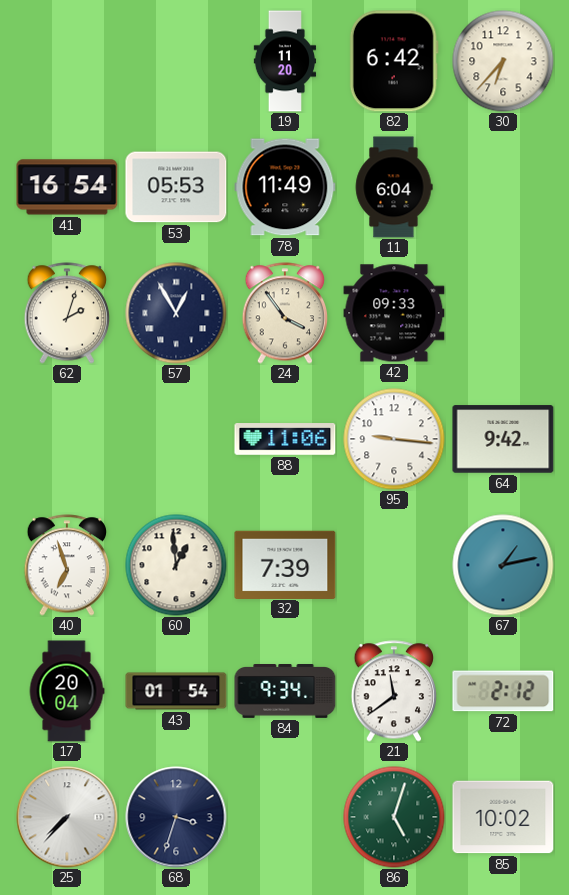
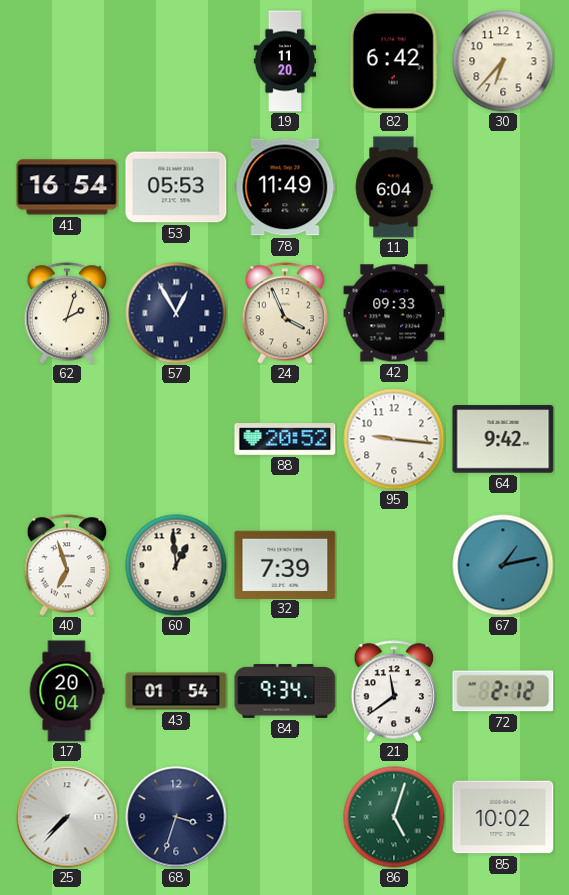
24: 3:54 -> 3:56 (285, 313)
88: 11:06 -> 20:52 (285, 440)
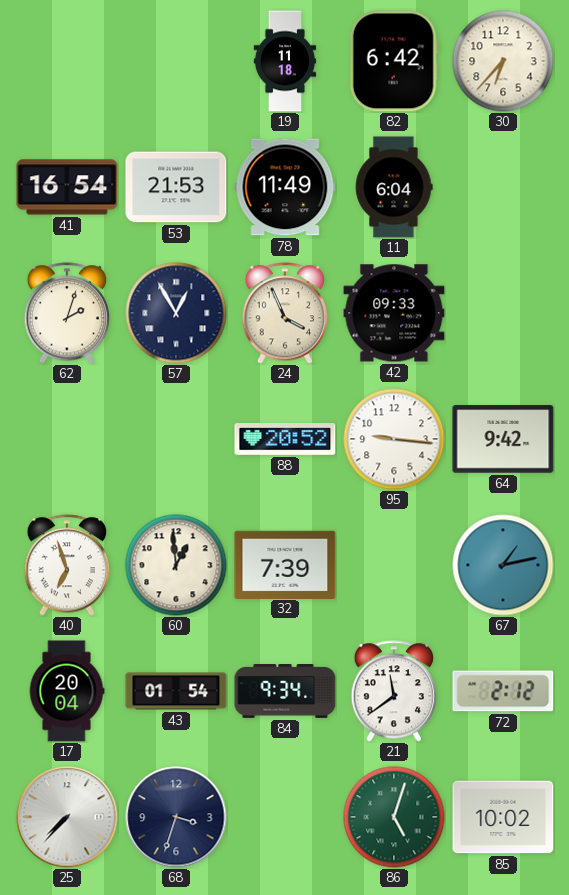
19: 11:20 -> 11:18 (285, 61)
53: 05:53 -> 21:53 (176, 187)
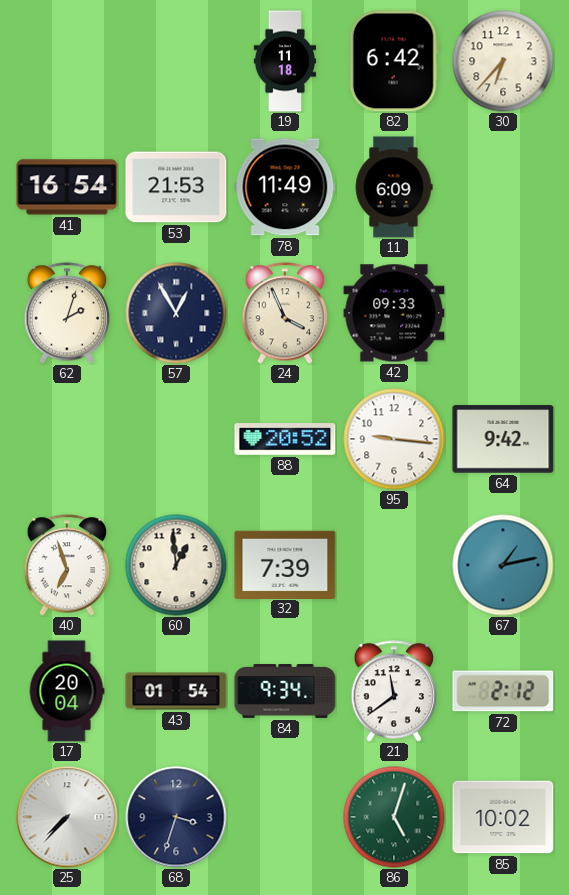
11: 6:04 -> 6:09 (394, 187)
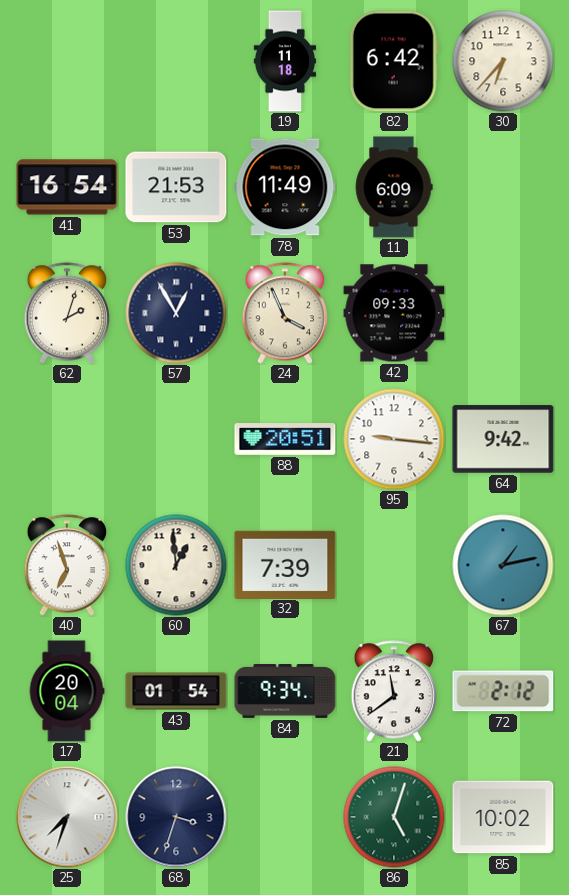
88: 20:52 -> 20:51 (285, 440)
25: 7:37 -> 7:33 (67, 817)
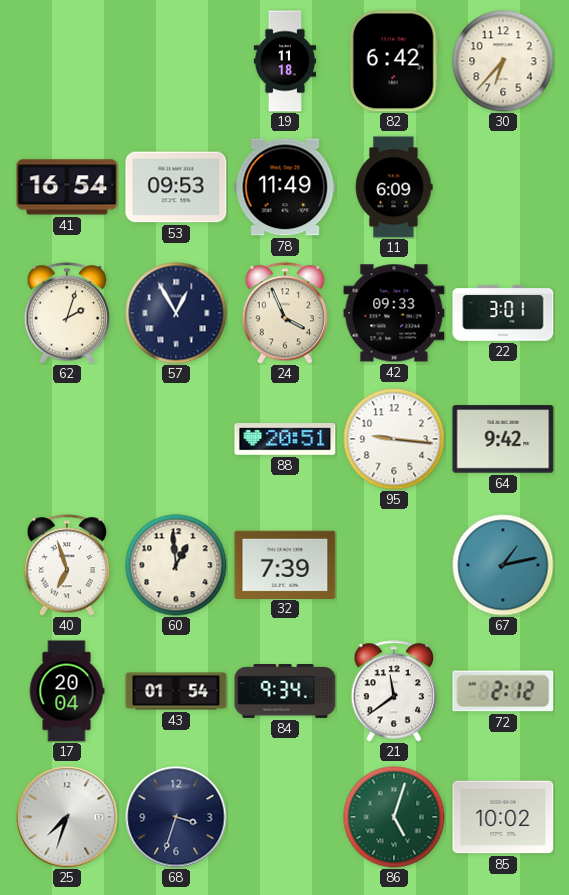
53: 21:53 -> 09:53 (176, 187)
22: none -> 3:01 (503, 313)
